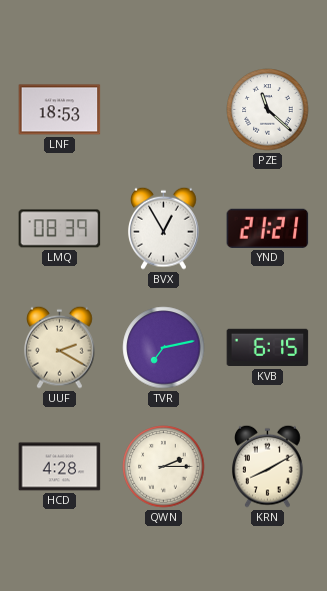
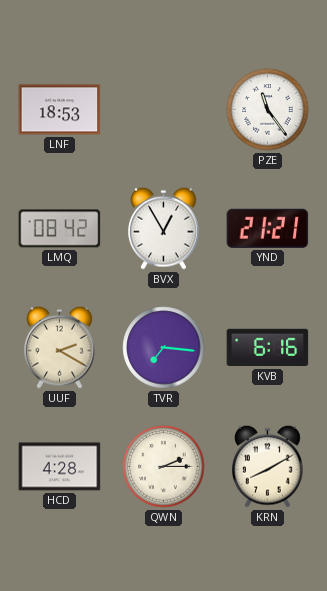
PZE: 11:22 -> 11:24 (268, 110)
LMQ: 08:39 -> 08:42 (60, 229)
TVR: 7:13 -> 7:16 (164, 348)
KVB: 6:15 -> 6:16 (268, 348)
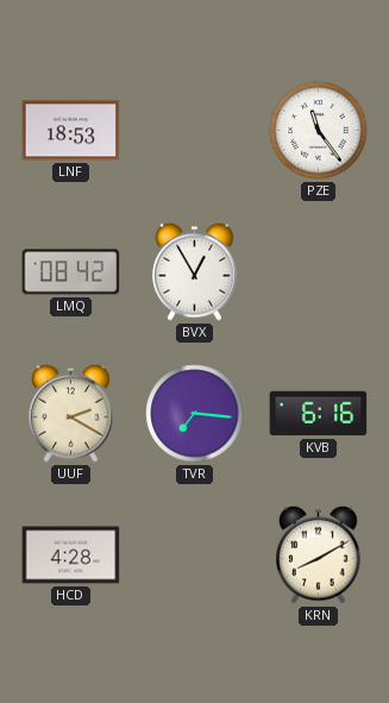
YND: 21:21 -> none (268, 228)
QWN: 2:15 -> none (164, 467)
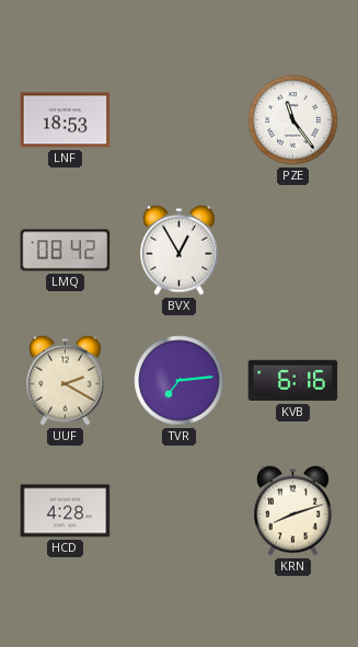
TVR: 7:16 -> 7:14 (180, 381)
KRN: 8:10 -> 8:12 (293, 510)
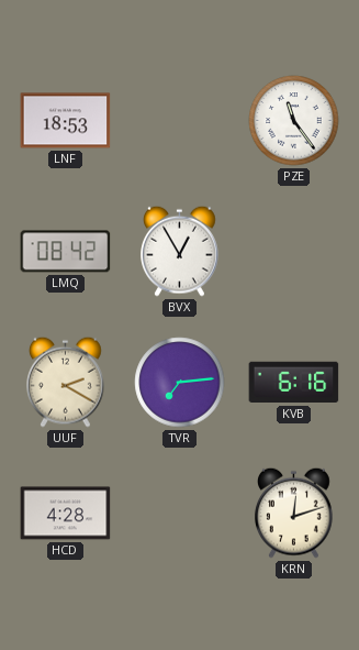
KRN: 8:12 -> 12:12 (294, 513)
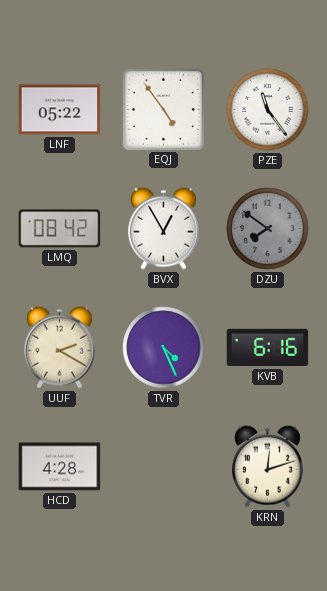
LNF: 18:53 -> 05:22 (60, 110)
EQJ: none -> 4:54 (163, 109)
DZU: none -> 7:51 (268, 229)
TVR: 7:14 -> 4:26 (164, 348)
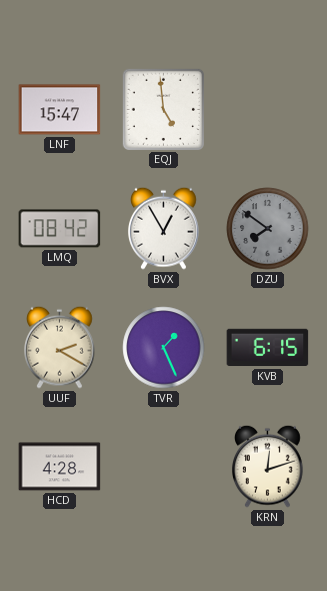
LNF: 05:22 -> 15:47 (60, 110)
EQJ: 4:54 -> 4:59 (163, 109)
PZE: 11:24 -> none (268, 110)
TVR: 4:26 -> 1:26 (164, 348)
KVB: 6:16 -> 6:15 (268, 348)
